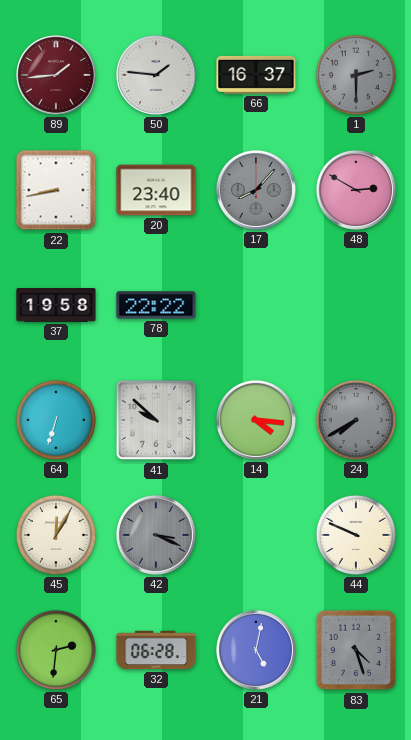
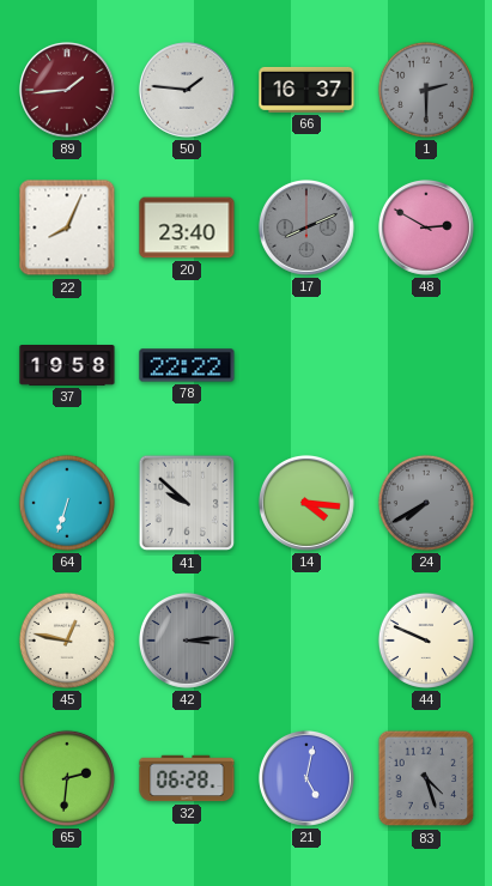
22: 8:43 -> 8:04 (67, 227)
17: 8:07 -> 8:11 (306, 227)
45: 12:05 -> 12:47 (67, 641)
42: 3:19 -> 3:14 (187, 641)
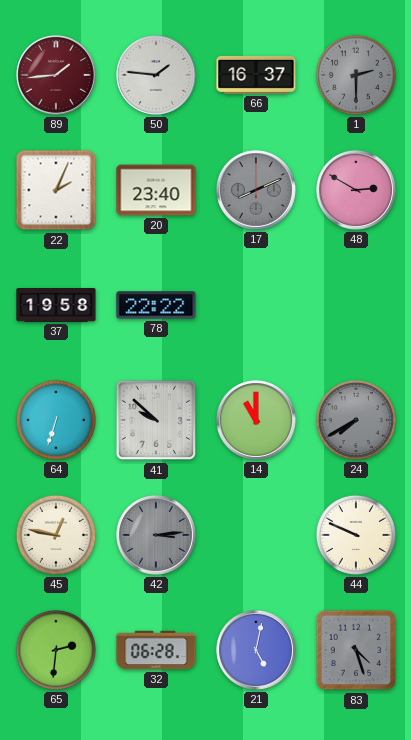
22: 8:04 -> 2:04 (56, 190)
14: 4:16 -> 11:00 (256, 420)
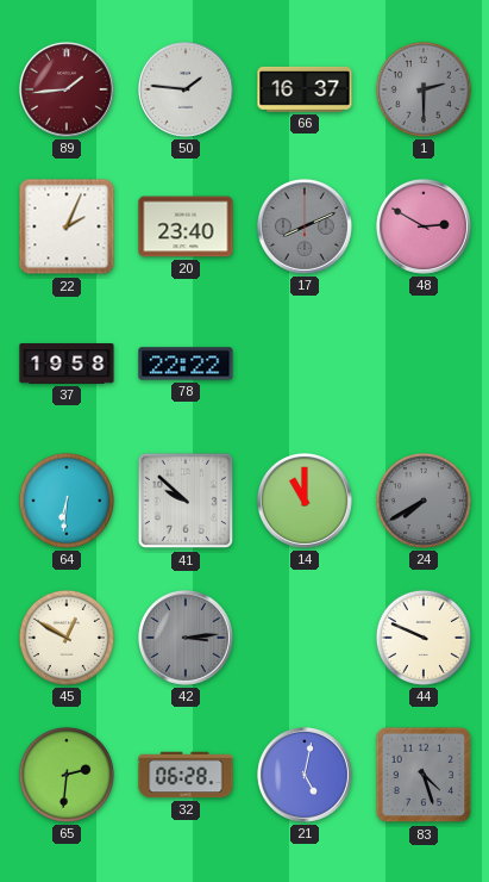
64: 6:33 -> 6:31 (67, 501)
45: 12:47 -> 12:50 (67, 638)
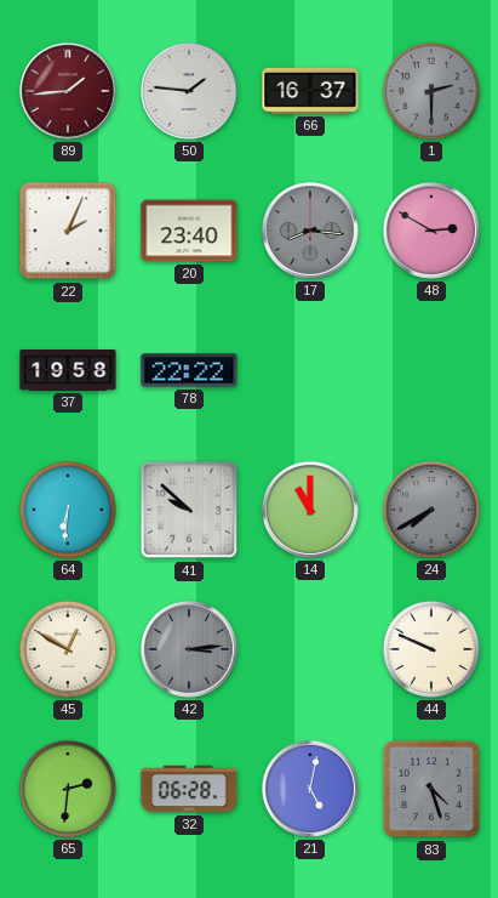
17: 8:11 -> 8:16 (310, 231)
